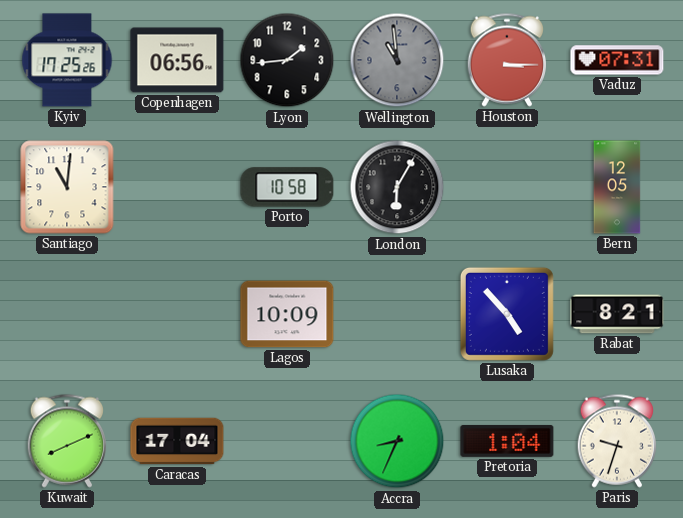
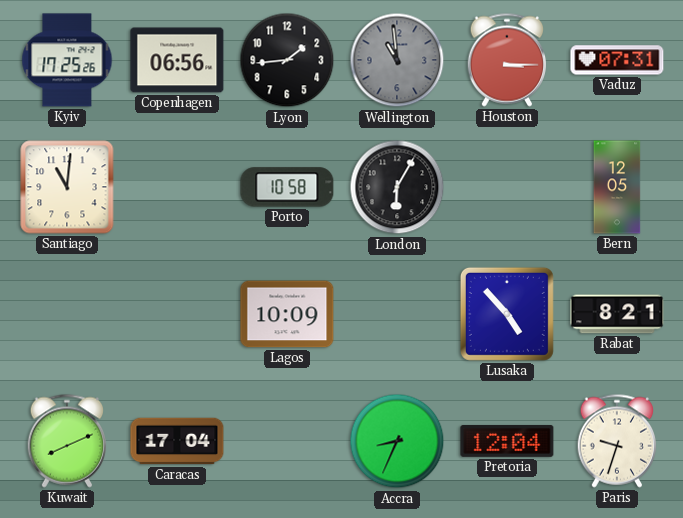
Pretoria: 1:04 -> 12:04 (507, 441)
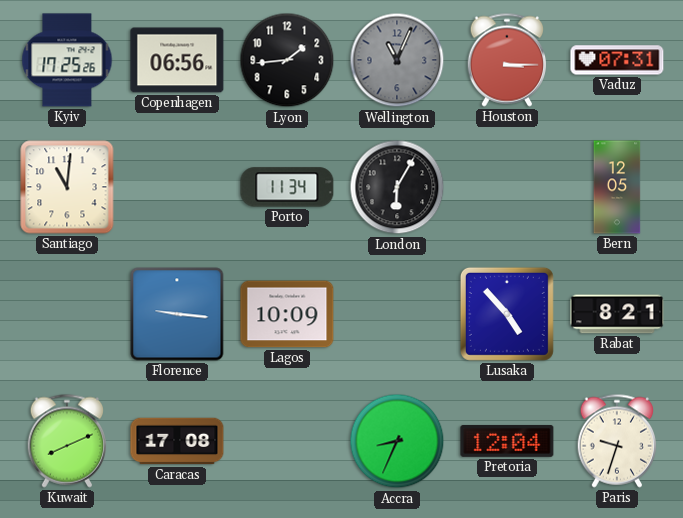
Wellington: 10:59 -> 11:04 (397, 60)
Porto: 10:58 -> 11:34 (287, 187)
Florence: none -> 9:16 (177, 314)
Caracas: 17:04 -> 17:08 (177, 441)
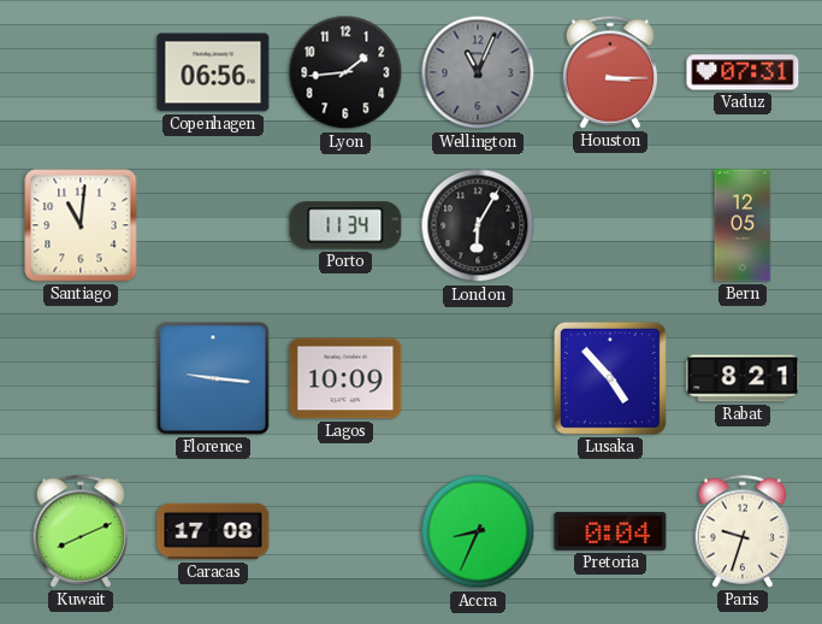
Kyiv: 17:25 -> none (67, 60)
Pretoria: 12:04 -> 0:04 (610, 531)
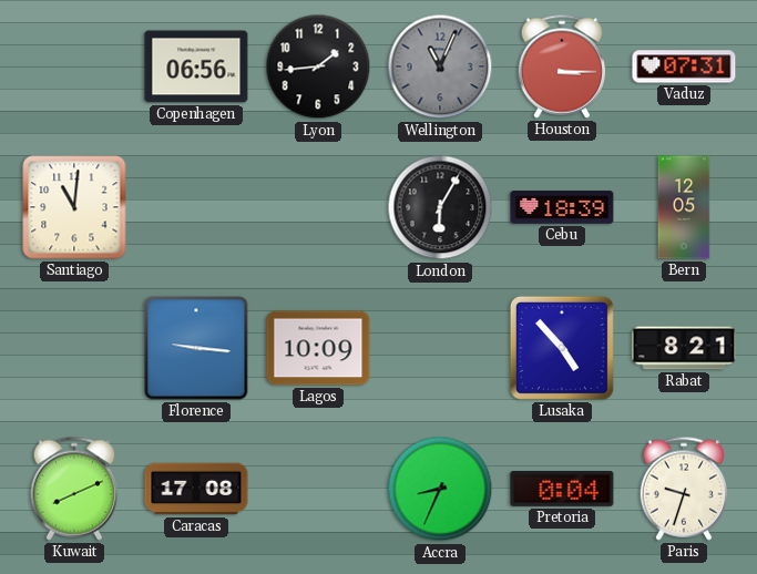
Porto: 11:34 -> none (345, 225)
Cebu: none -> 18:39 (562, 207)
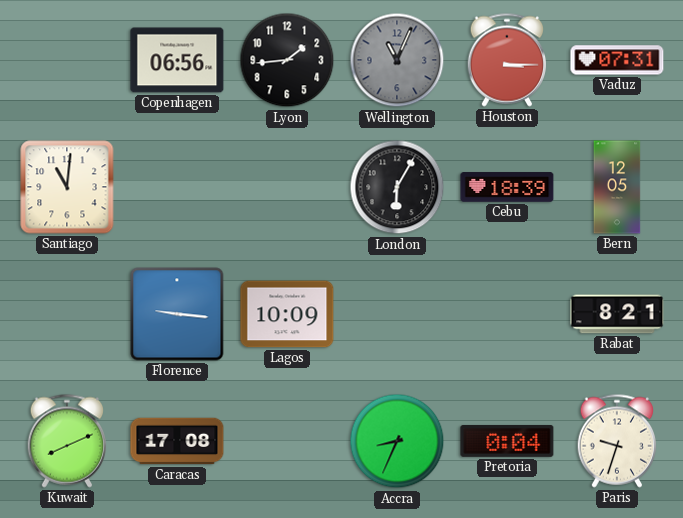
Lusaka: 4:53 -> none (562, 348)
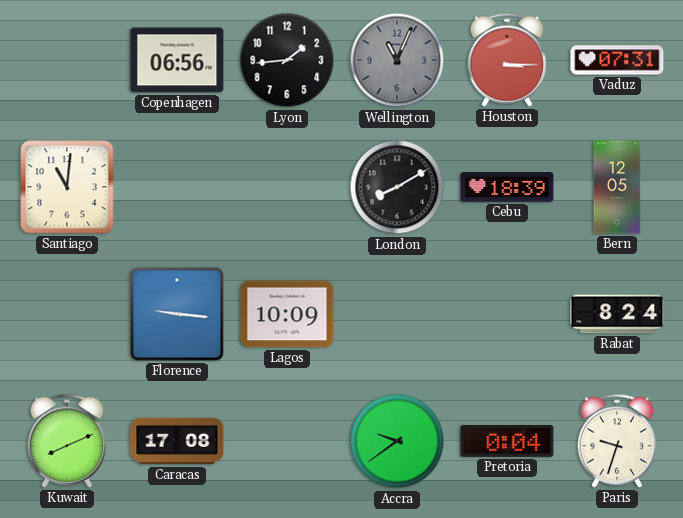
London: 6:05 -> 8:10 (397, 187)
Rabat: 8:21 -> 8:24 (617, 314)
Accra: 8:34 -> 9:39 (397, 441)
